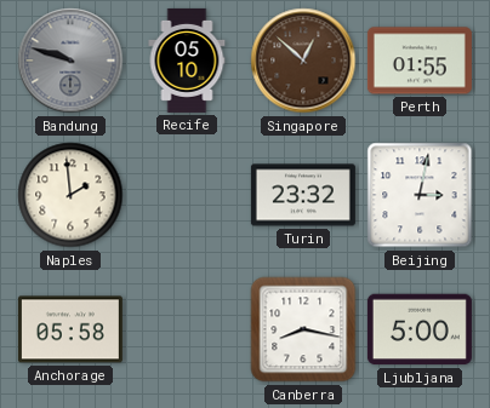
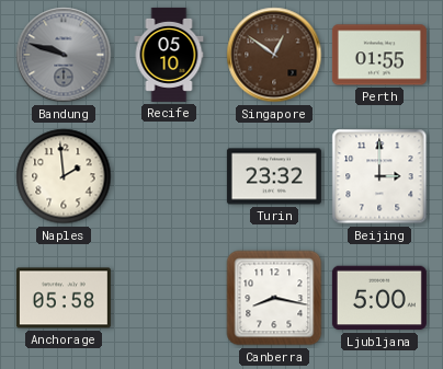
Singapore: 12:52 -> 12:51 (274, 55)
Beijing: 3:02 -> 3:00 (379, 176)
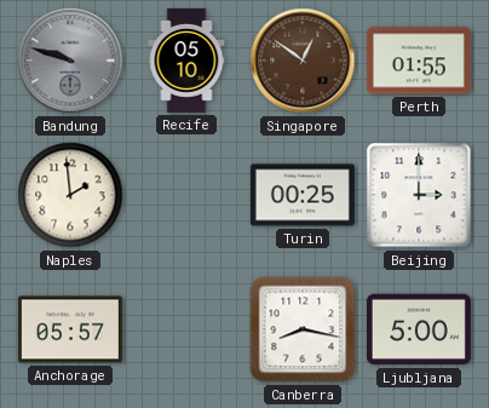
Turin: 23:32 -> 00:25 (303, 195)
Anchorage: 05:58 -> 05:57 (70, 329)
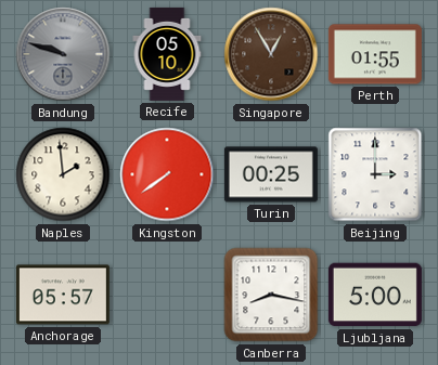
Singapore: 12:51 -> 12:55 (271, 54)
Kingston: none -> 7:39 (167, 174)
